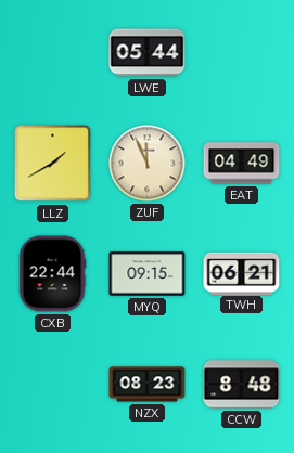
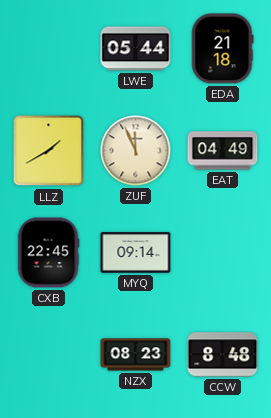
EDA: none -> 21:18 (223, 49)
CXB: 22:44 -> 22:45 (48, 253)
MYQ: 09:15 -> 09:14 (136, 253)
TWH: 06:21 -> none (242, 273)
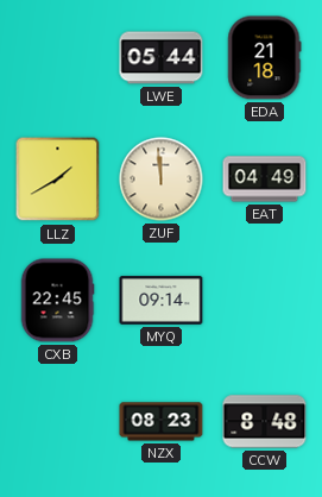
ZUF: 11:56 -> 11:59 (162, 180)
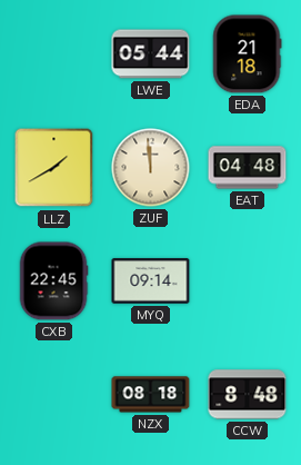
EAT: 04:49 -> 04:48 (248, 168)
NZX: 08:23 -> 08:18 (151, 395)
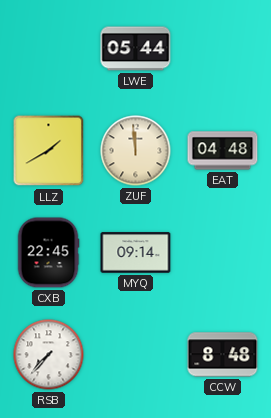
EDA: 21:18 -> none (248, 55)
RSB: none -> 7:37 (49, 355)
NZX: 08:18 -> none (151, 395)
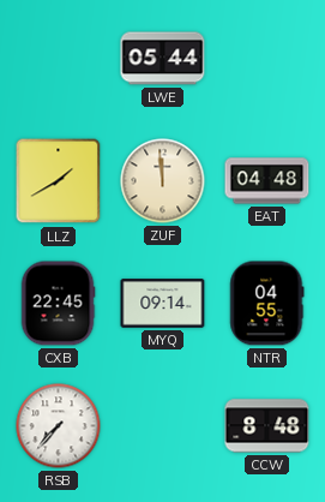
NTR: none -> 04:55 (267, 304)
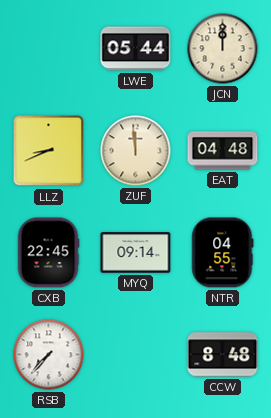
JCN: none -> 12:00 (223, 49)
LLZ: 1:40 -> 8:41 (49, 151)
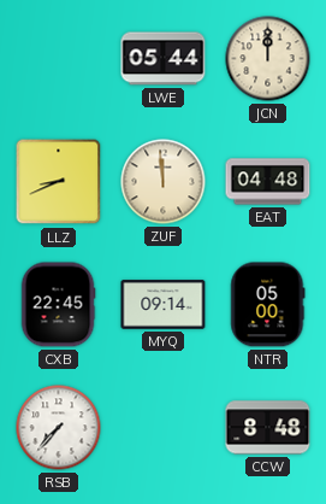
NTR: 04:55 -> 05:00 (268, 305)
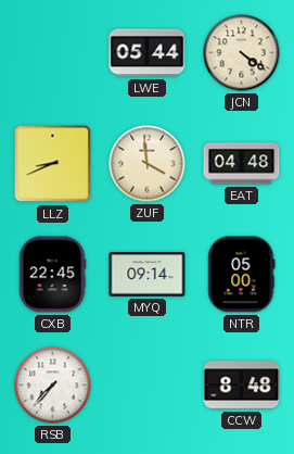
JCN: 12:00 -> 4:21 (242, 53)
ZUF: 11:59 -> 3:59 (148, 164)
